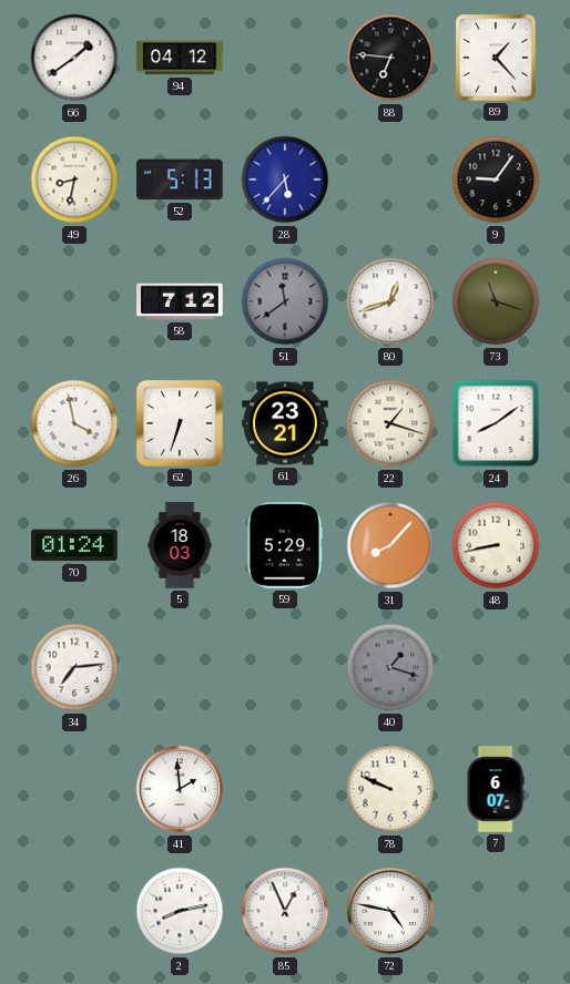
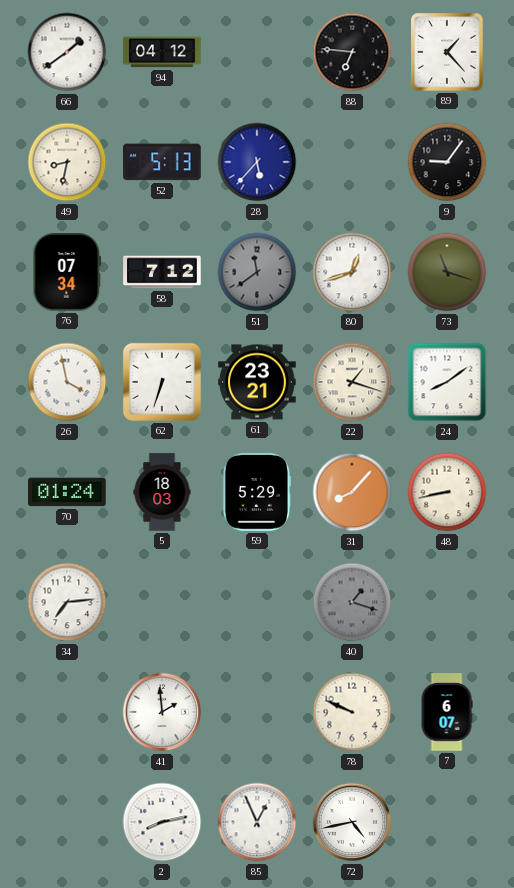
76: none -> 07:34 (67, 272)
72: 4:47 -> 4:43 (352, 822)
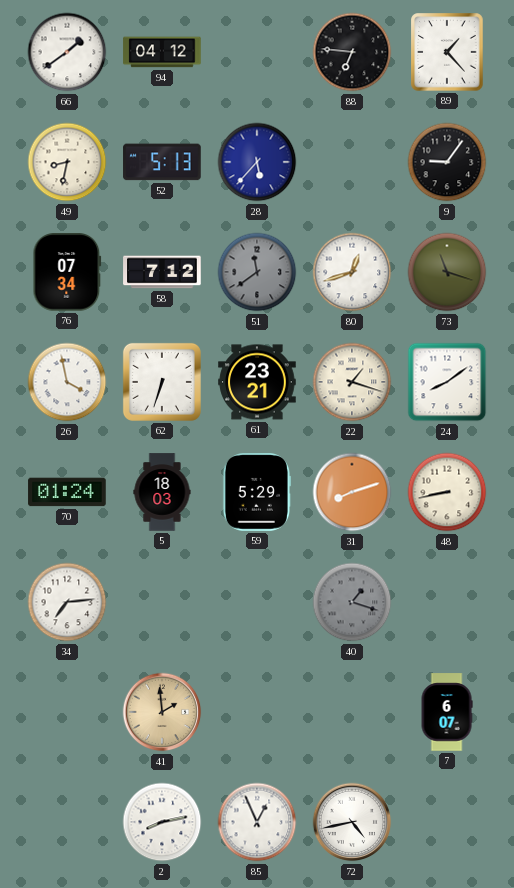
31: 8:07 -> 8:12 (352, 492)
41 dial: white -> champagne (162, 712)
78: 9:49 -> none (352, 712)
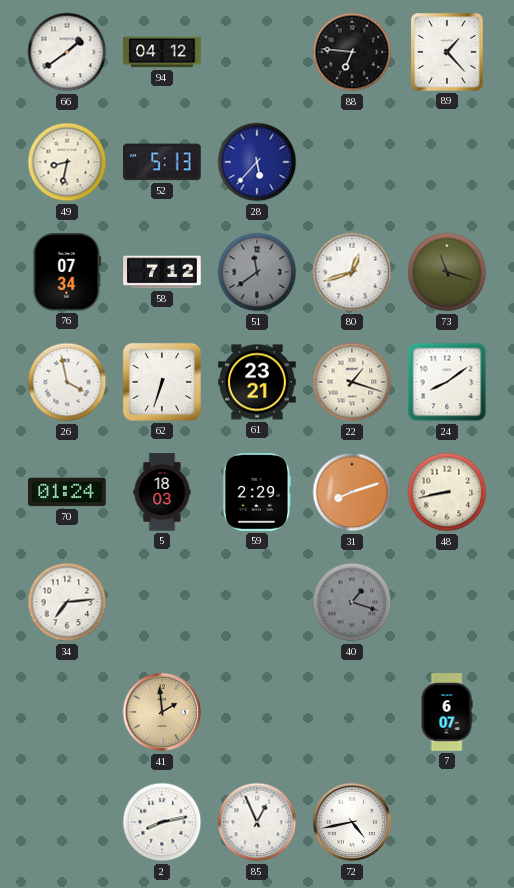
9: 9:06 -> none (447, 162)
59: 5:29 -> 2:29 (256, 492)
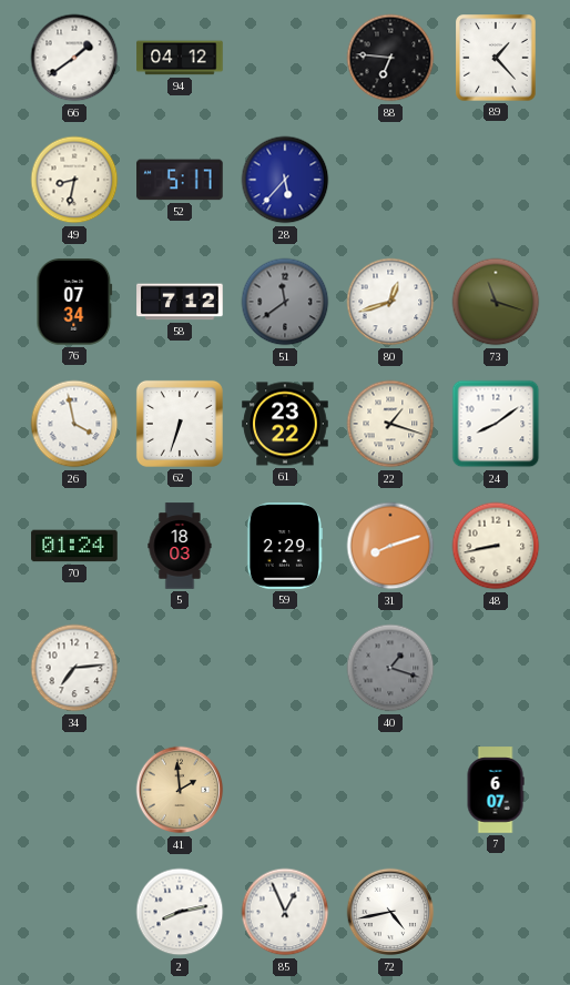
52: 5:13 -> 5:17 (180, 180)
61: 23:21 -> 23:22 (285, 424)
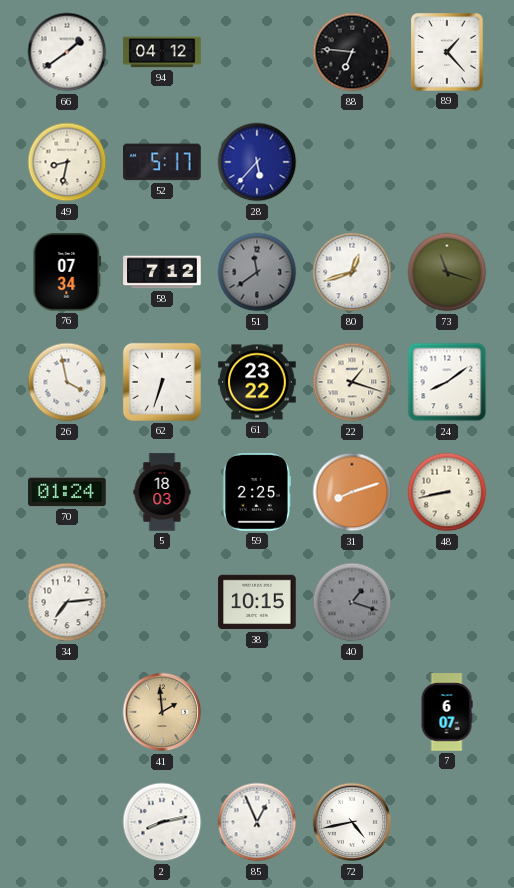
59: 2:29 -> 2:25 (256, 492)
38: none -> 10:15 (257, 602)
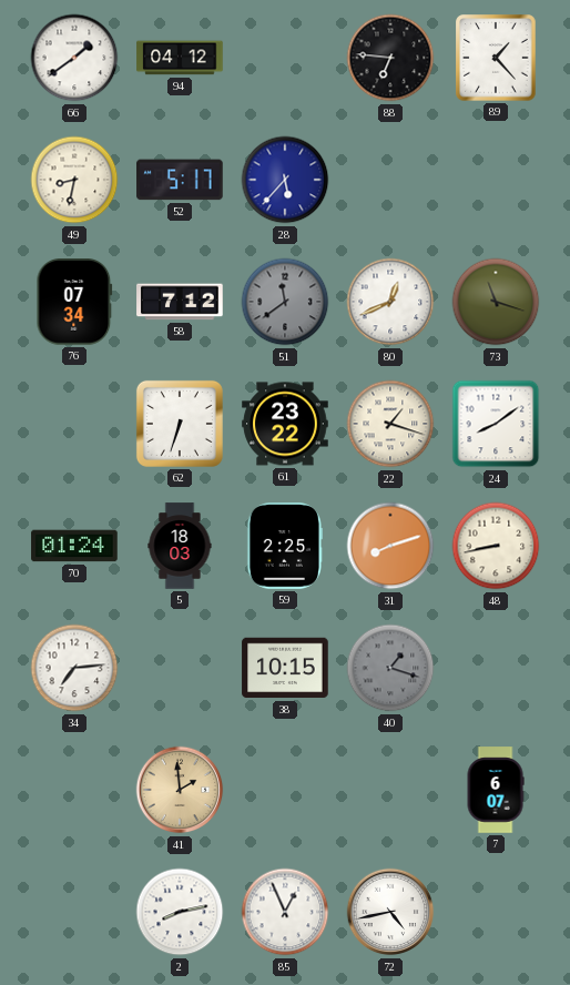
80: 12:42 -> 12:41 (390, 302)
26: 3:58 -> none (67, 382)
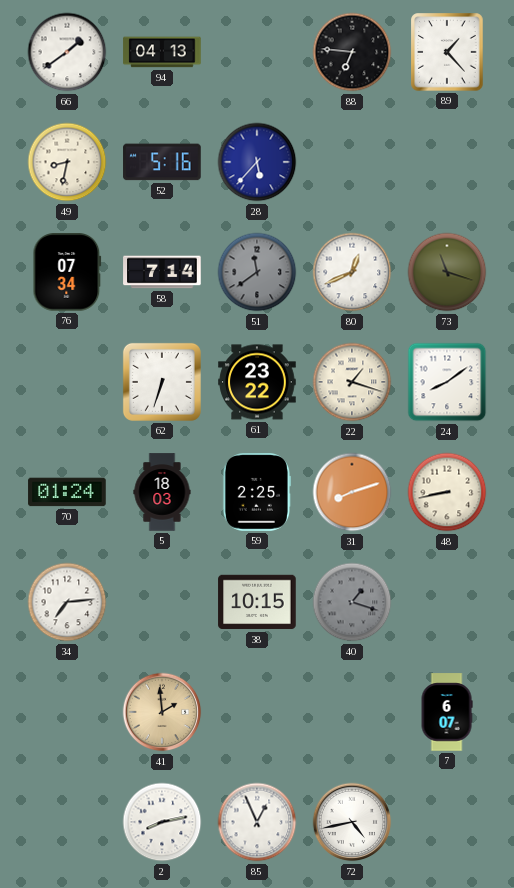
94: 04:12 -> 04:13 (162, 52)
52: 5:17 -> 5:16 (162, 162)
58: 7:12 -> 7:14 (162, 272)
